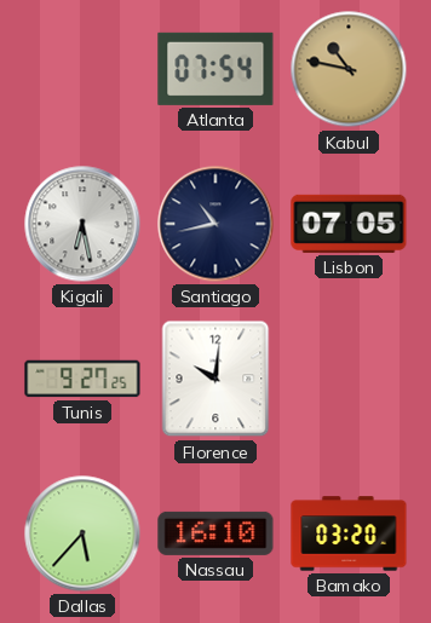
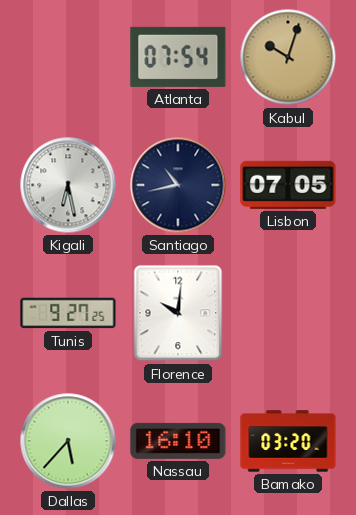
Kabul: 10:47 -> 10:03 (288, 57)
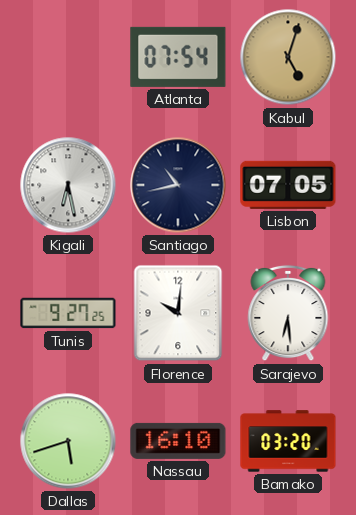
Kabul: 10:03 -> 5:03 (288, 57)
Sarajevo: none -> 6:29 (288, 313)
Dallas: 5:37 -> 5:42 (68, 441)
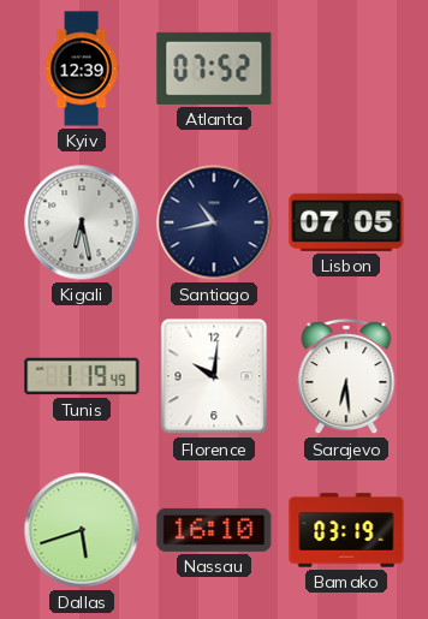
Kyiv: none -> 12:39 (82, 69)
Atlanta: 07:54 -> 07:52 (214, 69)
Kabul: 5:03 -> none (288, 57)
Tunis: 9:27 -> 1:19 (82, 376)
Bamako: 03:20 -> 03:19 (346, 530)
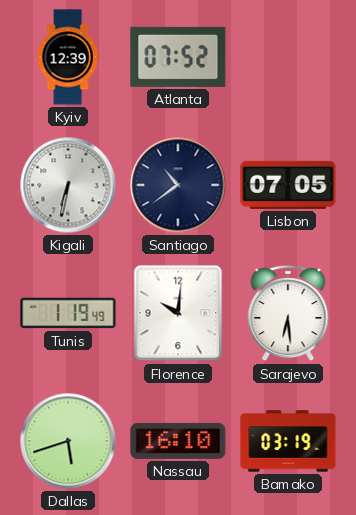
Kigali: 6:28 -> 6:32 (68, 185)
Santiago: 10:43 -> 10:39 (178, 185)
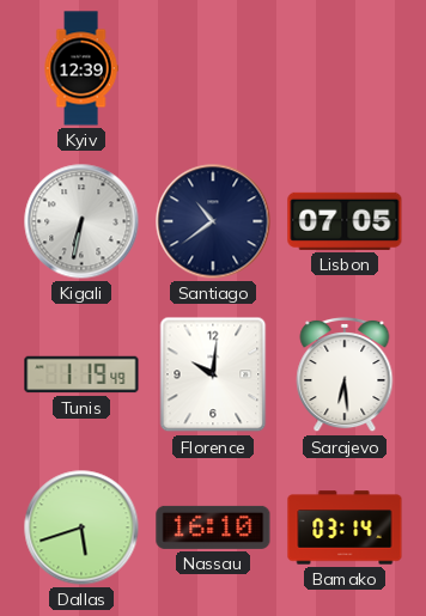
Atlanta: 07:52 -> none (178, 57)
Bamako: 03:19 -> 03:14 (345, 527)
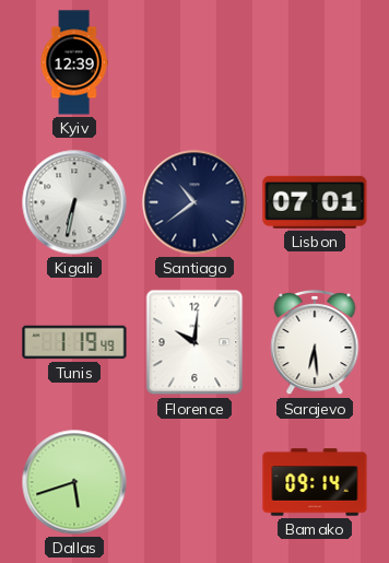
Lisbon: 07:05 -> 07:01 (315, 202)
Nassau: 16:10 -> none (213, 527)
Bamako: 03:14 -> 09:14 (315, 482)
